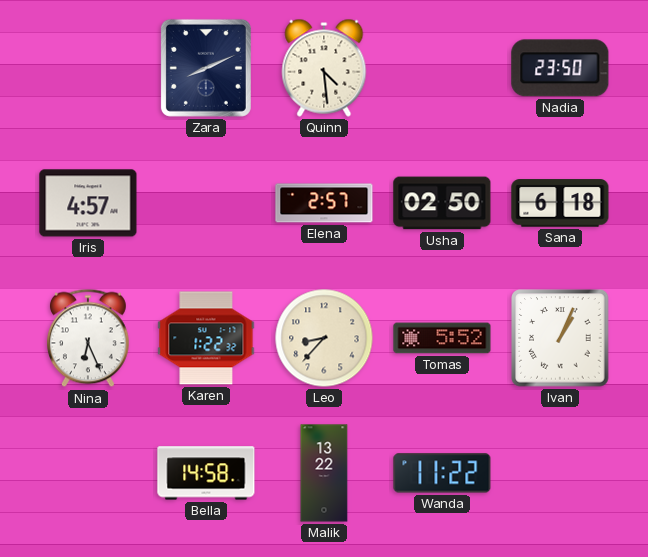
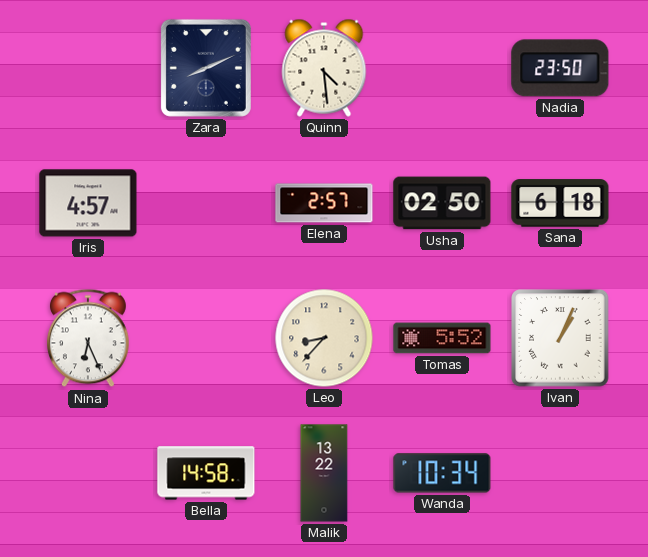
Karen: 1:22 -> none (206, 338)
Wanda: 11:22 -> 10:34 (442, 473)
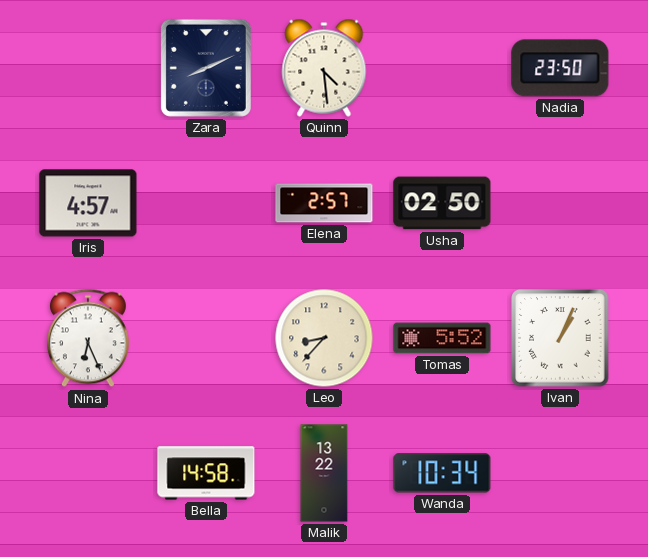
Sana: 6:18 -> none (560, 203)
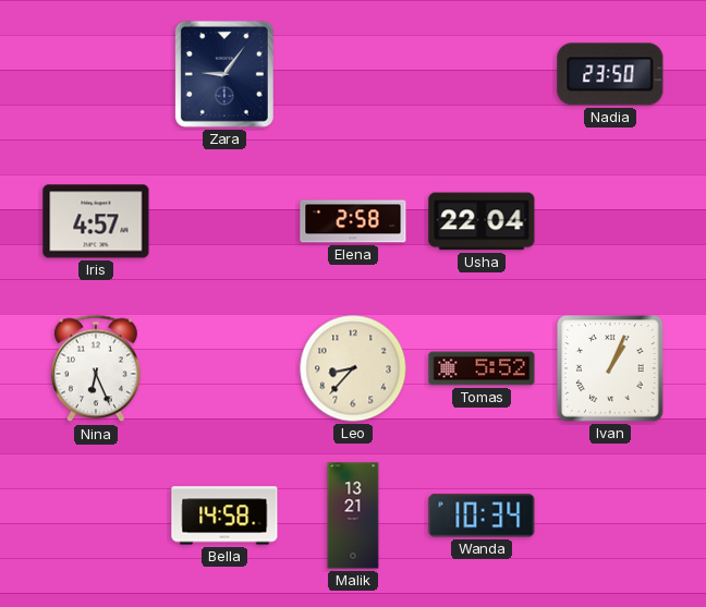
Zara: 8:11 -> 9:06 (224, 74)
Quinn: 4:29 -> none (324, 68)
Elena: 2:57 -> 2:58 (353, 221)
Usha: 02:50 -> 22:04 (482, 221)
Malik: 13:22 -> 13:21 (353, 515)
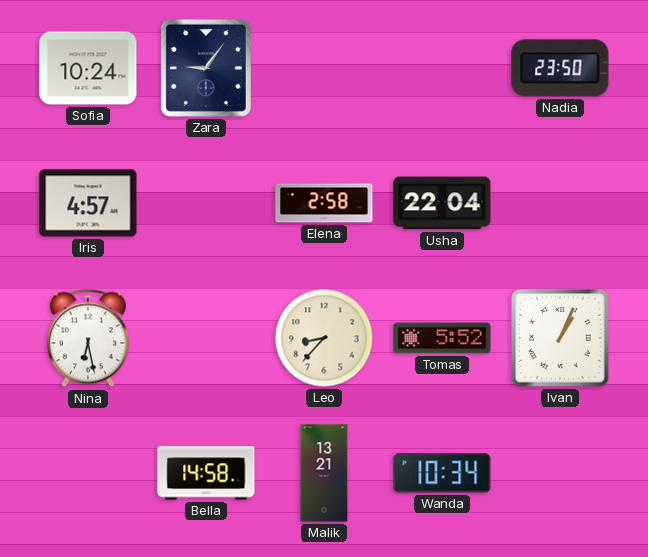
Sofia: none -> 10:24 (88, 68)
Nina: 6:26 -> 6:28 (88, 338)
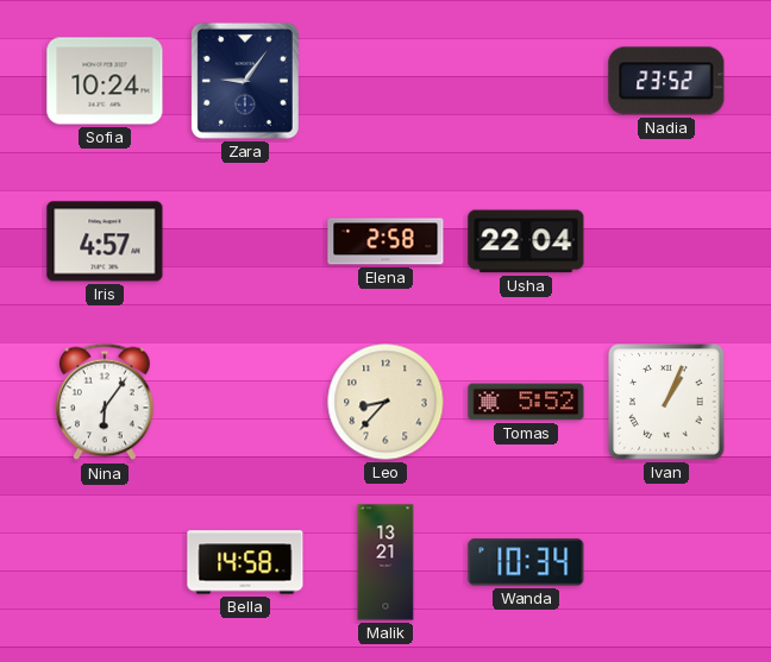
Nadia: 23:50 -> 23:52 (666, 81)
Nina: 6:28 -> 6:06 (105, 402)
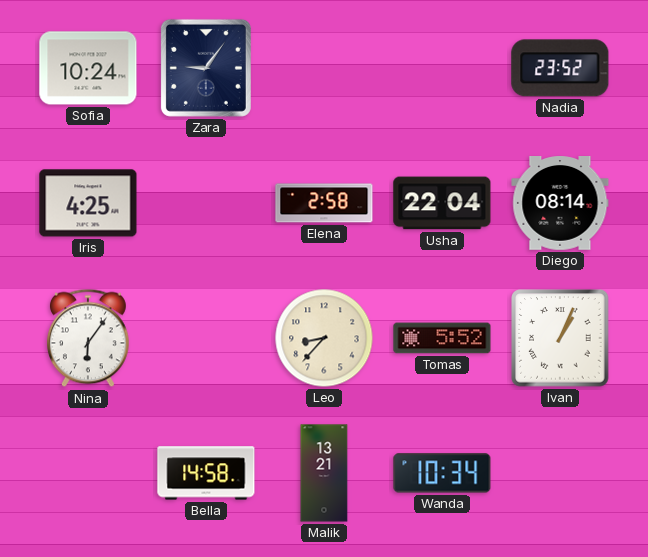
Iris: 4:57 -> 4:25 (88, 203)
Diego: none -> 08:14 (560, 204)
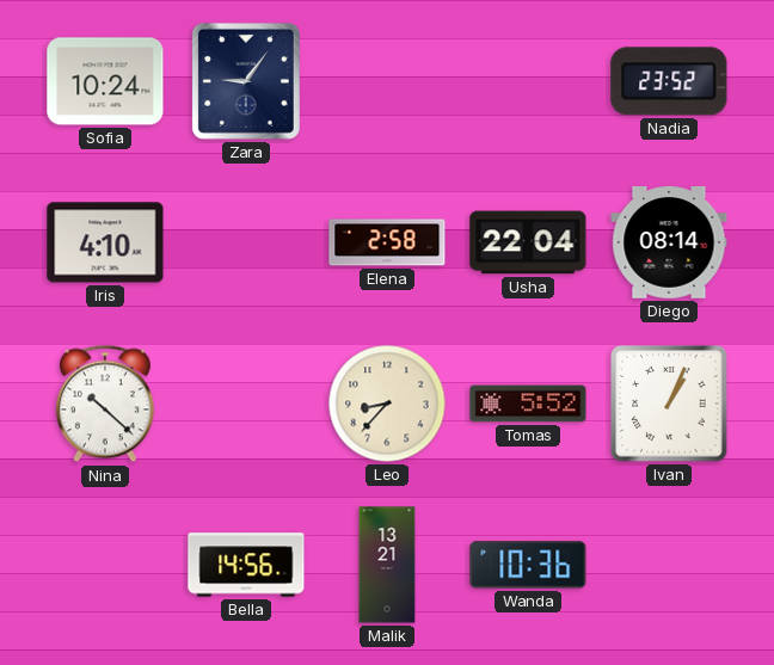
Iris: 4:25 -> 4:10 (105, 242)
Nina: 6:06 -> 10:22 (105, 404)
Bella: 14:58 -> 14:56 (246, 565)
Wanda: 10:34 -> 10:36 (528, 565)
